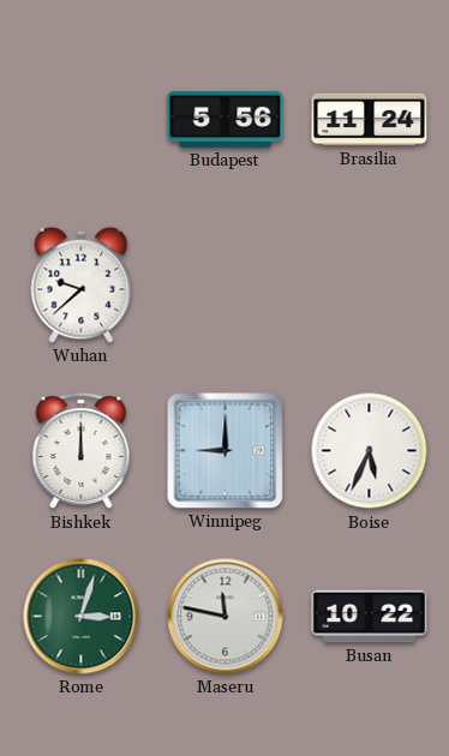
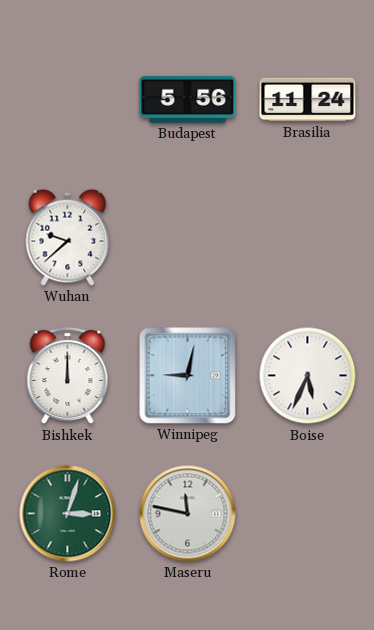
Winnipeg: 9:00 -> 9:02 (188, 376)
Busan: 10:22 -> none (370, 617)
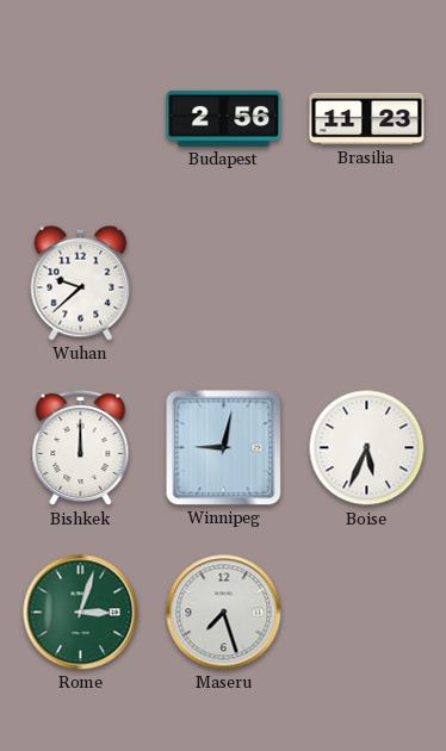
Budapest: 5:56 -> 2:56 (224, 118)
Brasilia: 11:24 -> 11:23 (367, 119)
Maseru: 11:47 -> 7:27 (224, 613)
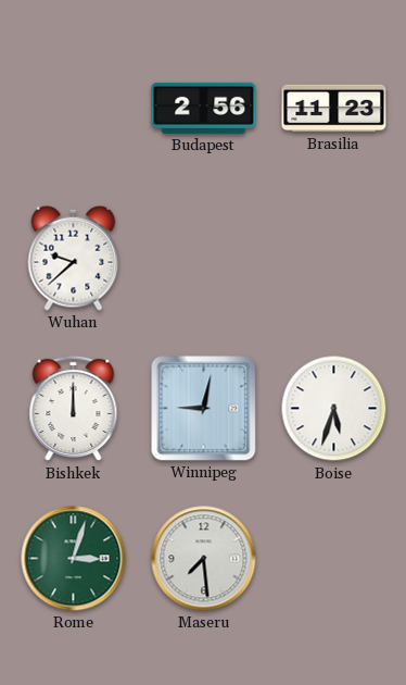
Boise: 5:34 -> 5:33 (334, 409)
Maseru: 7:27 -> 7:29 (204, 559)
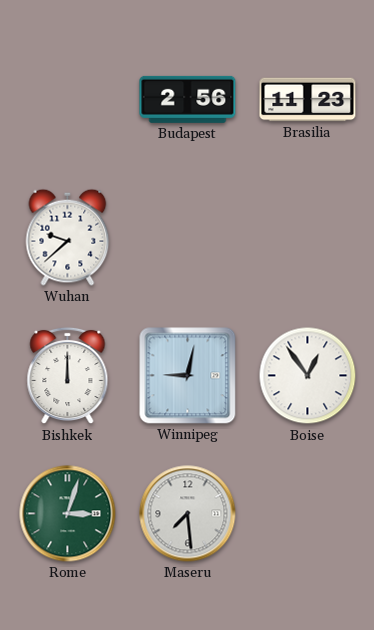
Boise: 5:33 -> 12:54 (308, 376)
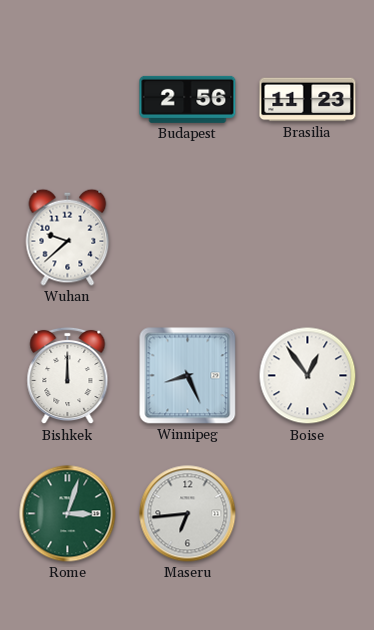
Winnipeg: 9:02 -> 8:26 (188, 376)
Maseru: 7:29 -> 6:44 (188, 514)
